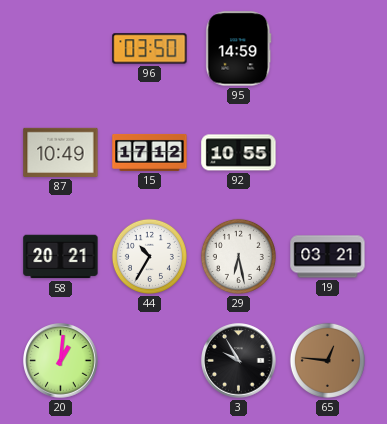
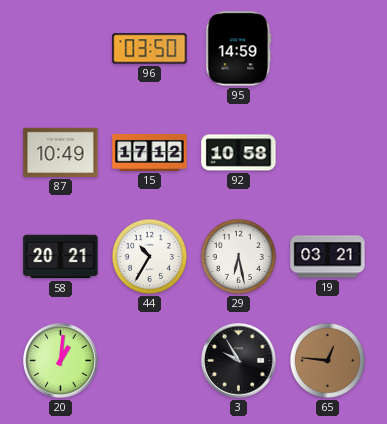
92: 10:55 -> 10:58 (239, 153)
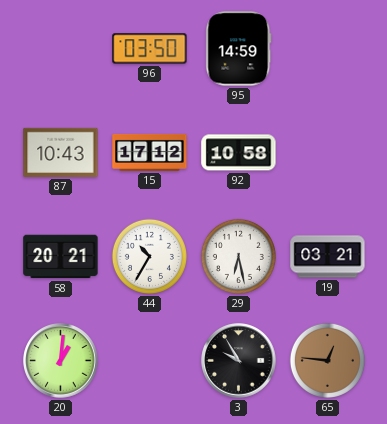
87: 10:49 -> 10:43 (61, 152)
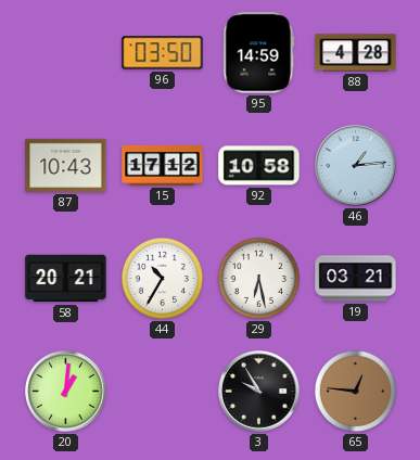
88: none -> 4:28 (356, 53)
46: none -> 1:14 (356, 166)
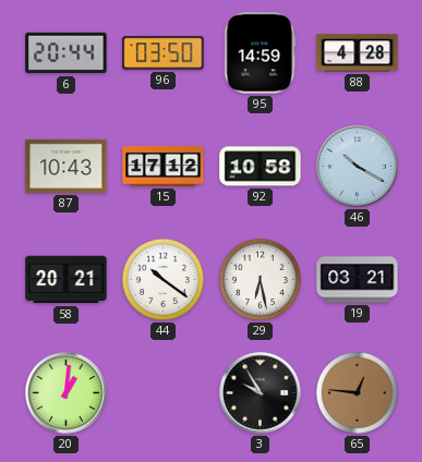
6: none -> 20:44 (67, 53)
46: 1:14 -> 10:20 (358, 167)
44: 10:35 -> 10:21 (162, 279)
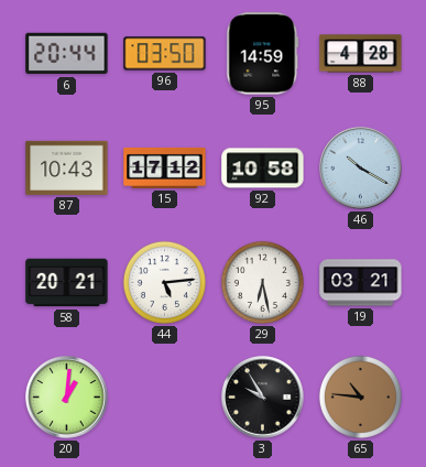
44: 10:21 -> 5:14 (164, 282)
65: 12:46 -> 10:46 (360, 397)
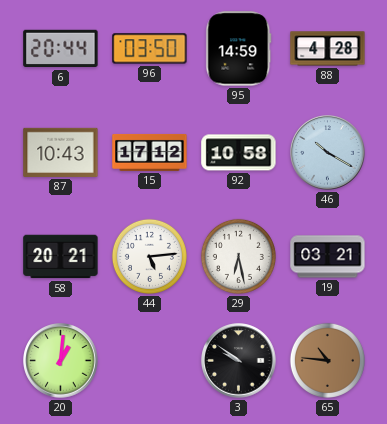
3: 9:55 -> 9:51 (239, 361)
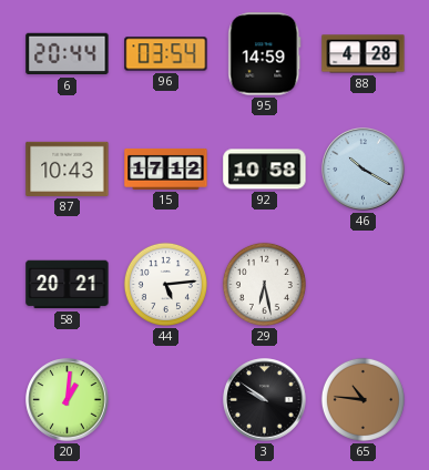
96: 03:50 -> 03:54 (166, 54)
19: 03:21 -> none (328, 257)
